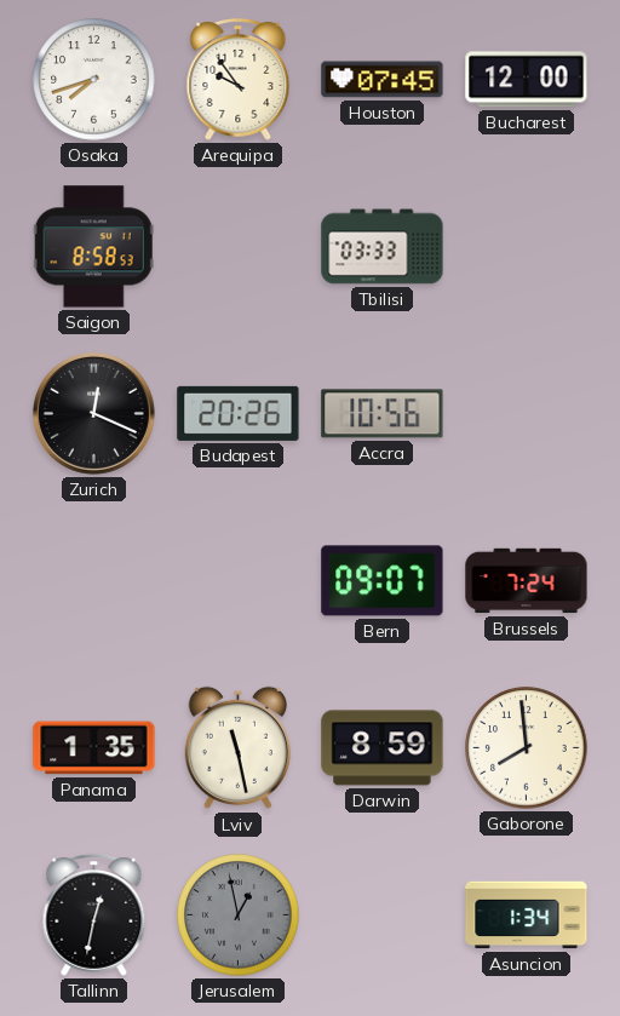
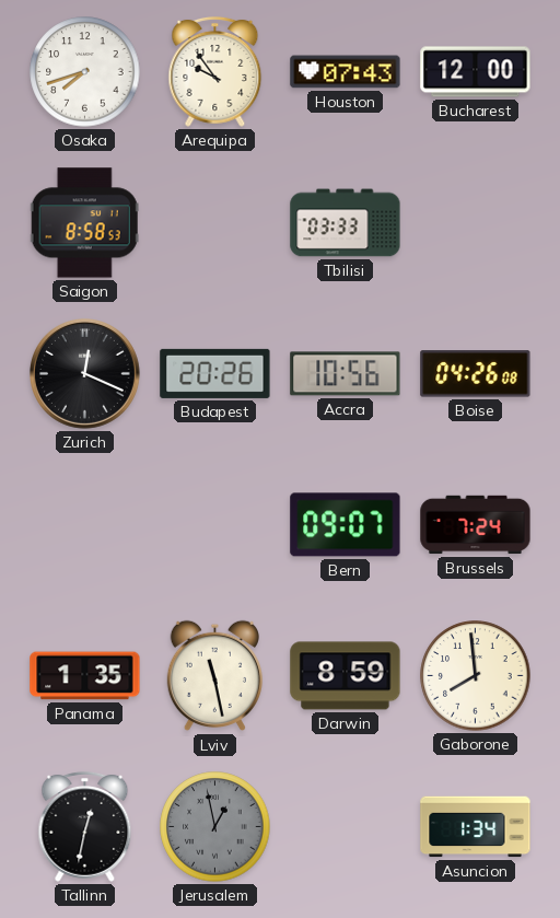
Houston: 07:45 -> 07:43 (346, 72)
Boise: none -> 04:26 (476, 374)
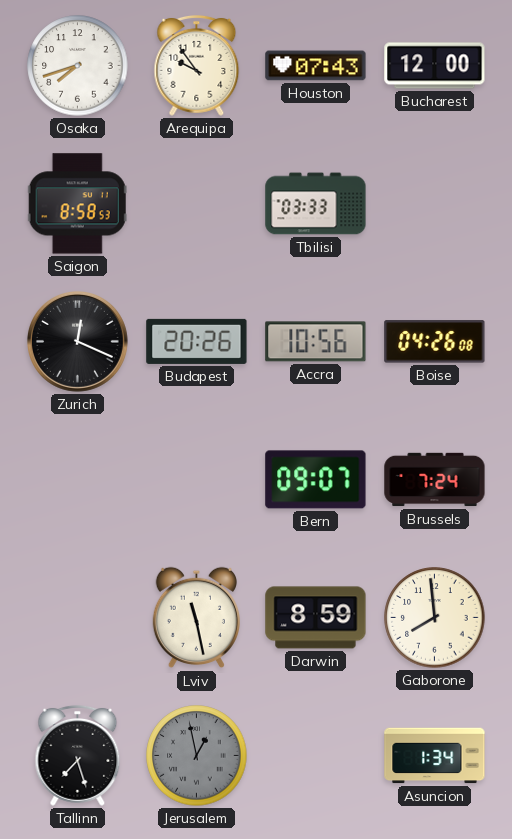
Panama: 1:35 -> none (85, 676)
Tallinn: 12:32 -> 7:27 (78, 755)
